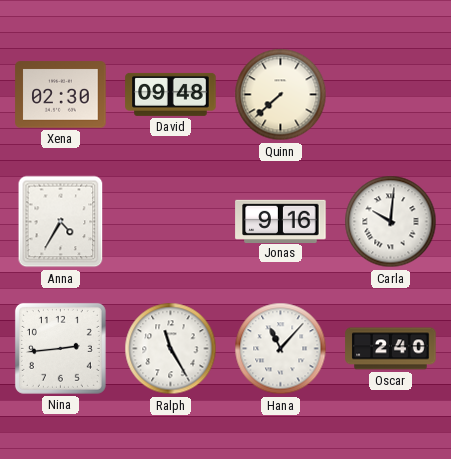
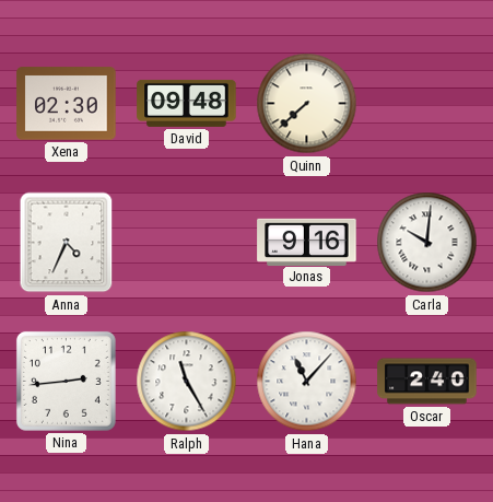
Anna: 4:35 -> 4:34 (67, 243)
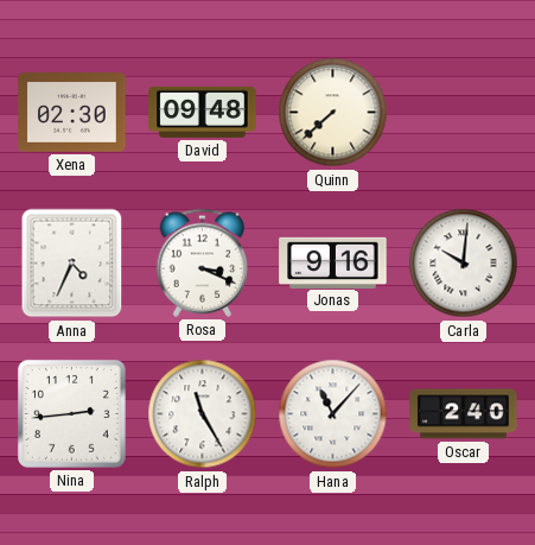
Rosa: none -> 3:19 (203, 262)
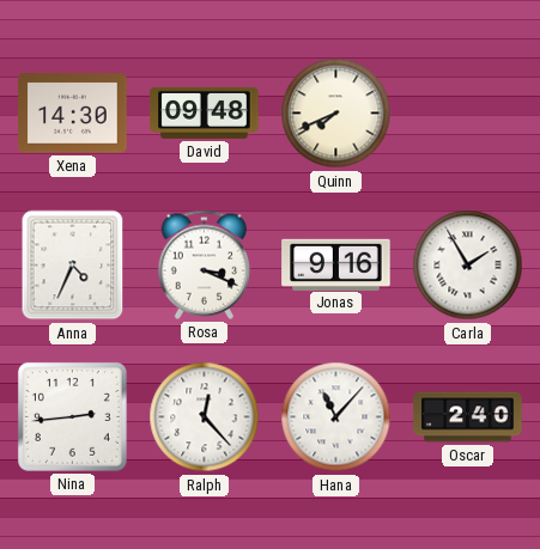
Xena: 02:30 -> 14:30 (73, 114)
Quinn: 7:38 -> 7:41 (336, 114)
Carla: 10:01 -> 1:55 (468, 266)
Ralph: 11:25 -> 12:23 (205, 417)
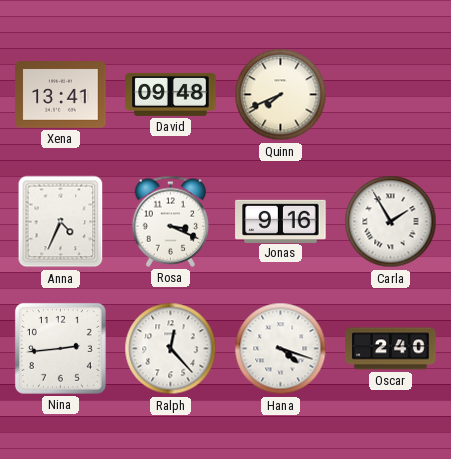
Xena: 14:30 -> 13:41 (61, 95)
Hana: 11:07 -> 4:18 (281, 349)
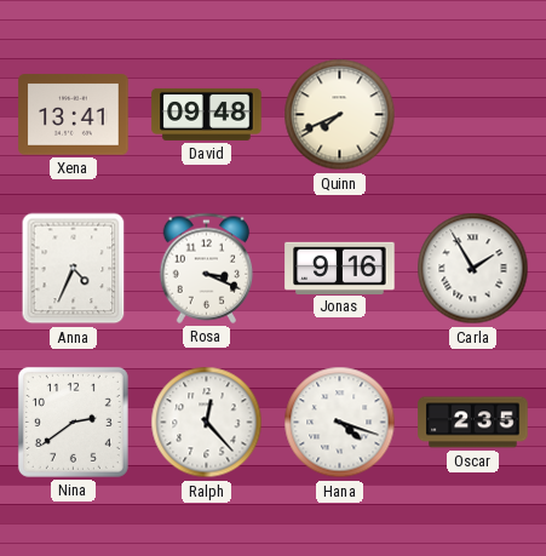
Nina: 2:44 -> 2:39 (73, 422)
Oscar: 2:40 -> 2:35 (473, 423)
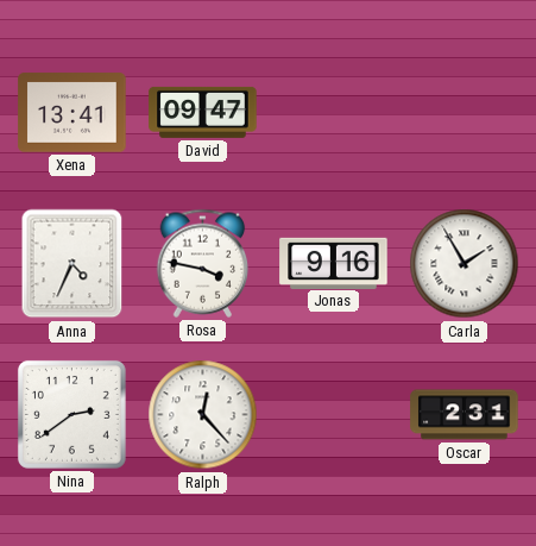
David: 09:48 -> 09:47 (203, 112)
Quinn: 7:41 -> none (340, 115)
Rosa: 3:19 -> 3:47 (203, 263)
Hana: 4:18 -> none (340, 423)
Oscar: 2:35 -> 2:31 (465, 415)
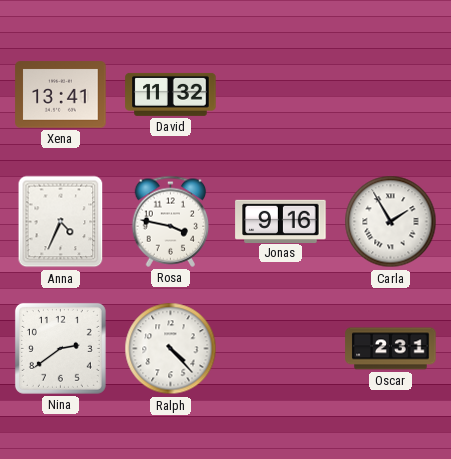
David: 09:47 -> 11:32 (171, 94)
Ralph: 12:23 -> 4:23 (171, 349)
